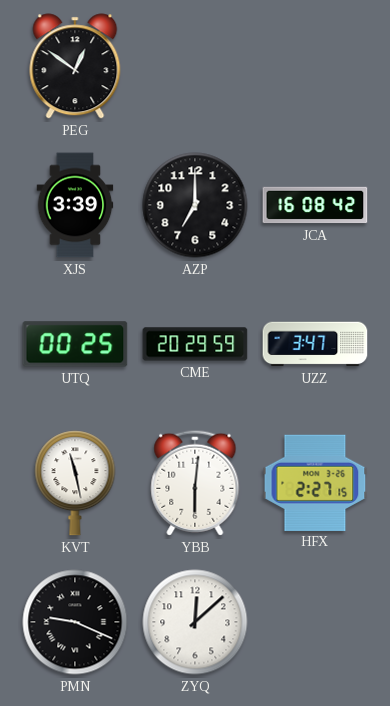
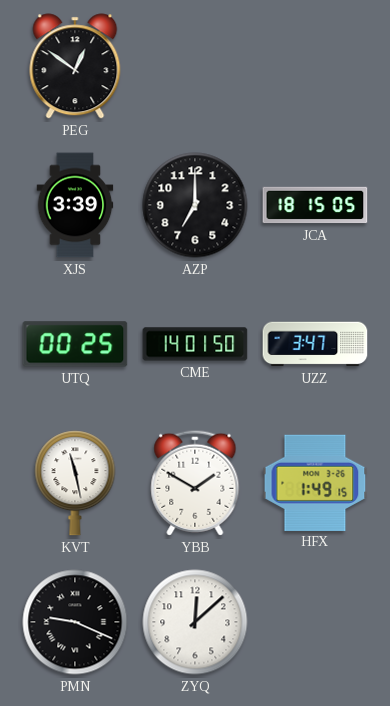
JCA: 16:08 -> 18:15 (315, 205)
CME: 20:29 -> 14:01 (195, 344)
YBB: 6:01 -> 1:50 (195, 483)
HFX: 2:27 -> 1:49 (315, 482)
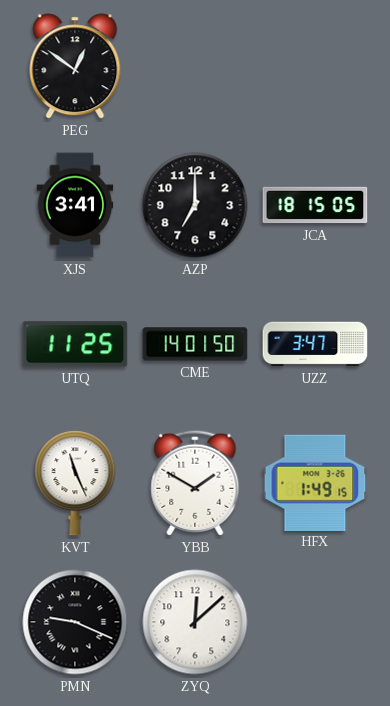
XJS: 3:39 -> 3:41 (75, 205)
UTQ: 00:25 -> 11:25 (75, 344)
KVT: 11:28 -> 11:26 (75, 483)
